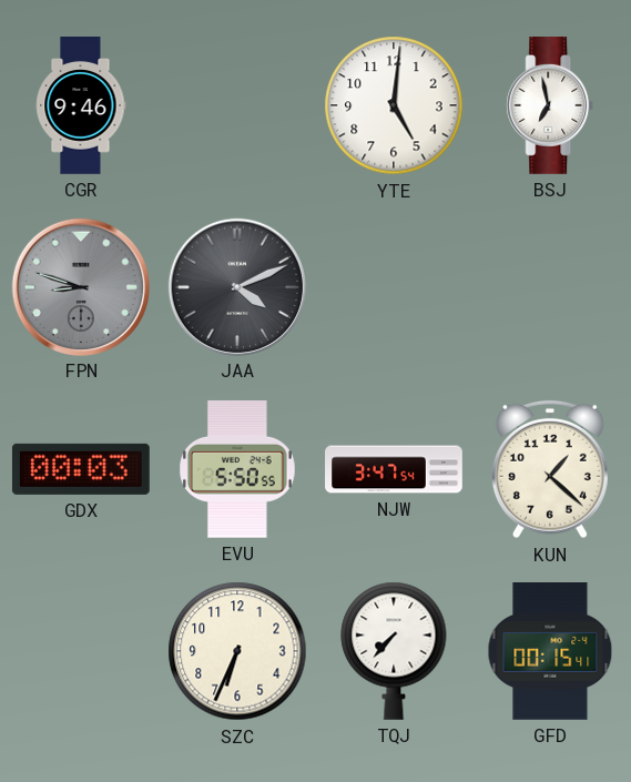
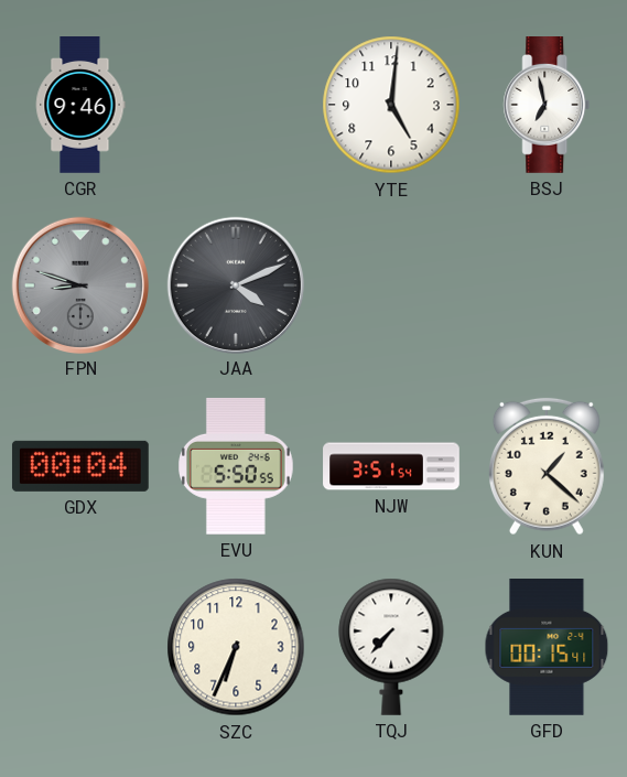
GDX: 00:03 -> 00:04 (80, 466)
NJW: 3:47 -> 3:51 (391, 466)
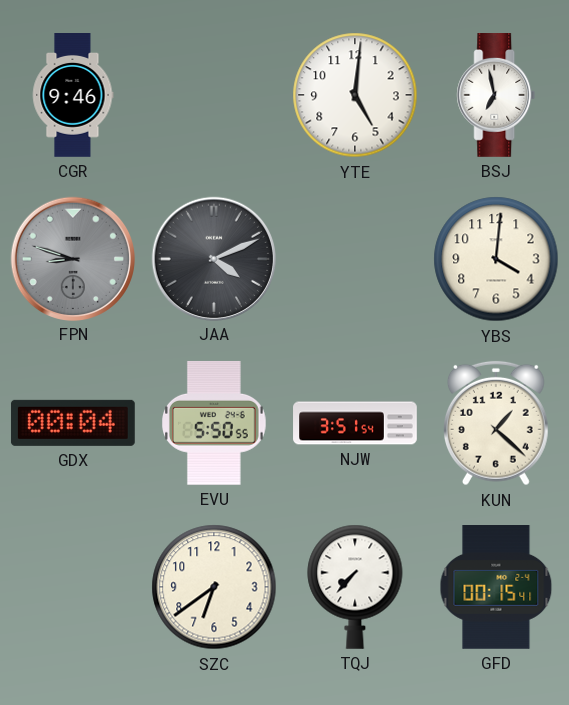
YBS: none -> 4:01 (496, 259)
SZC: 6:34 -> 6:39 (214, 587)
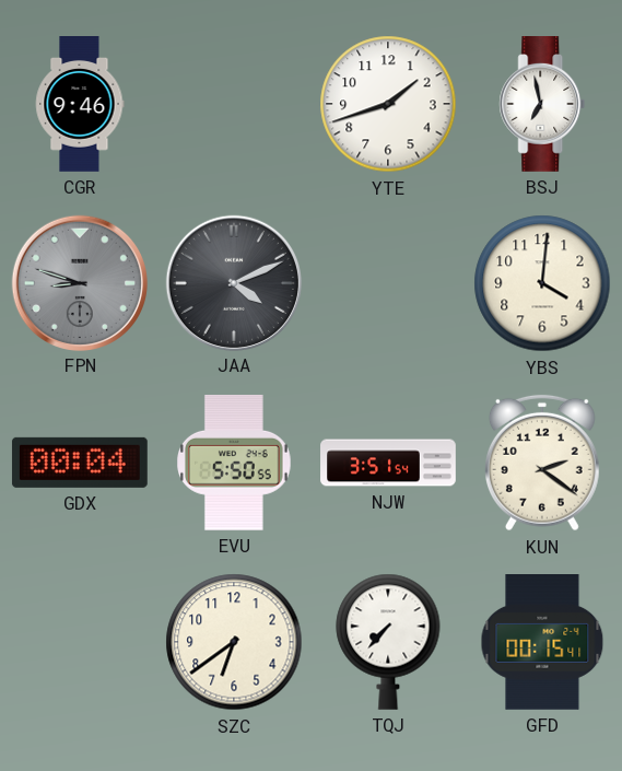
YTE: 5:01 -> 1:42 (388, 104)
KUN: 1:22 -> 2:21 (542, 463)
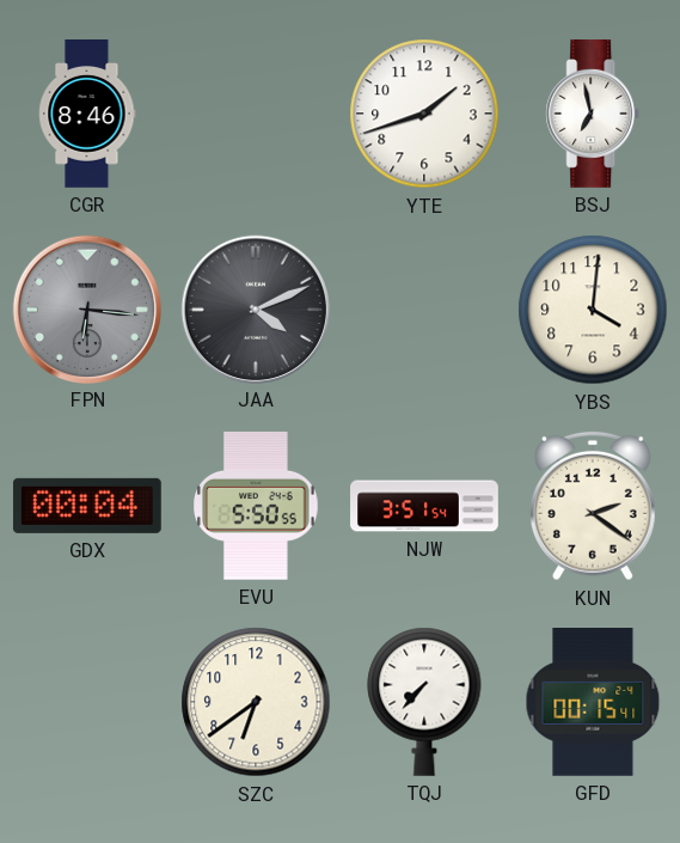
CGR: 9:46 -> 8:46 (87, 115)
FPN: 8:48 -> 6:16 (86, 309)
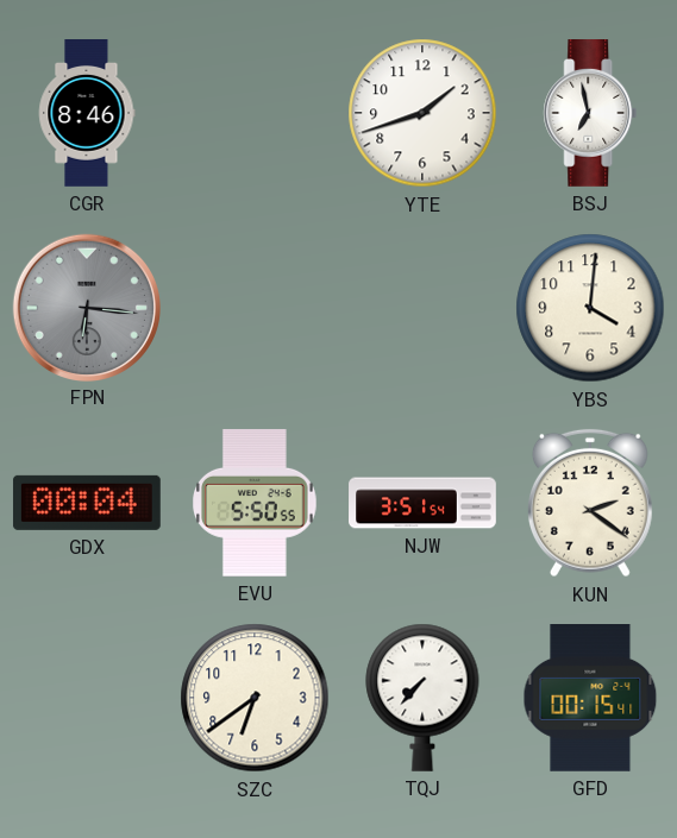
JAA: 4:11 -> none (255, 309)
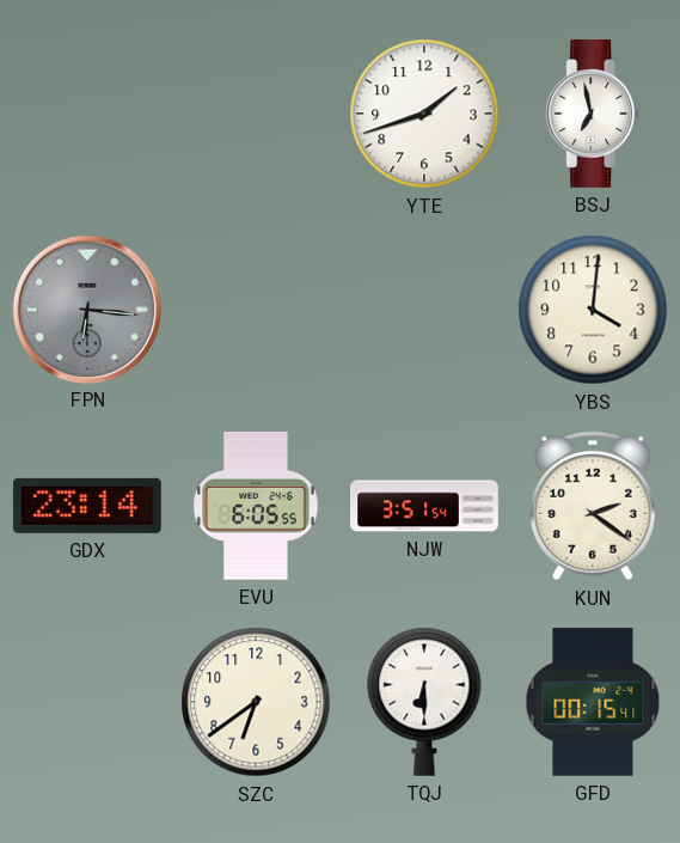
CGR: 8:46 -> none (87, 114)
GDX: 00:04 -> 23:14 (87, 506)
EVU: 5:50 -> 6:05 (257, 506)
TQJ: 7:37 -> 6:30 (424, 702)
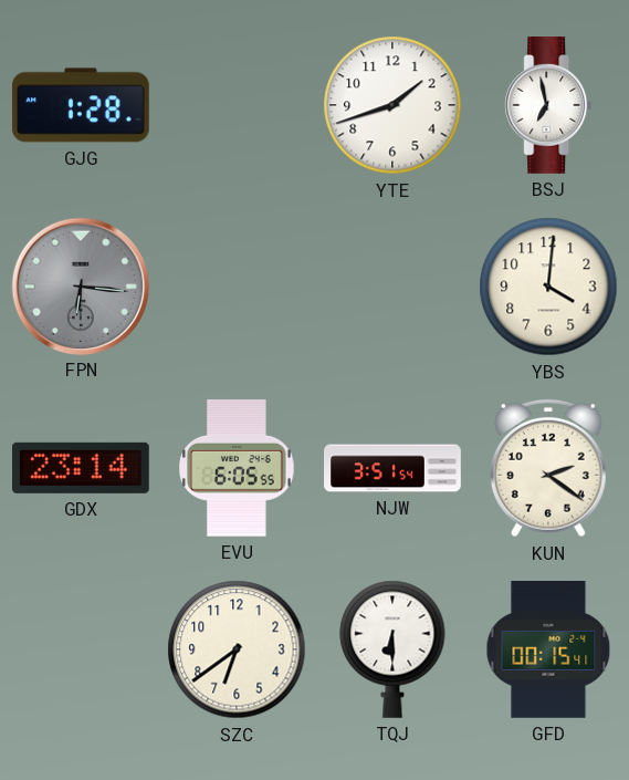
GJG: none -> 1:28 (81, 105)
